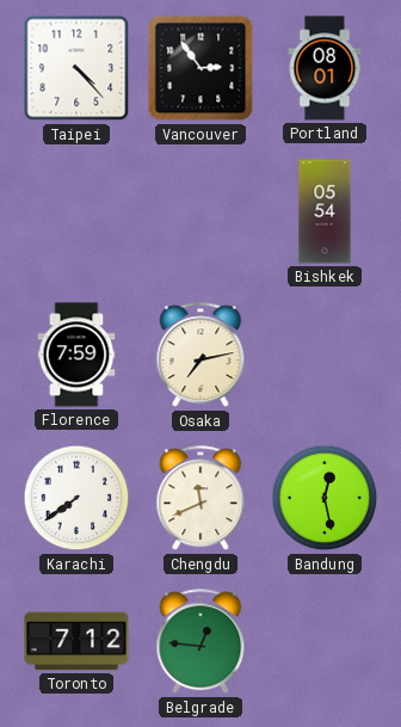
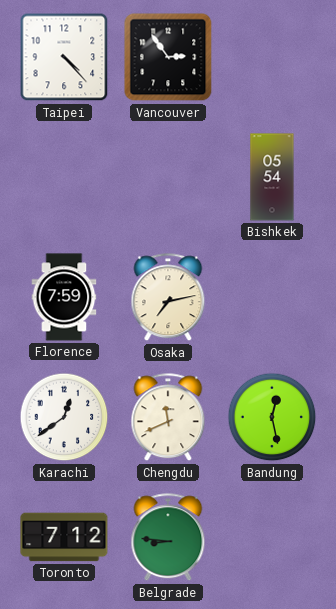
Portland: 08:01 -> none (325, 68)
Karachi: 7:39 -> 12:39 (64, 417)
Belgrade: 12:46 -> 8:46 (168, 538)
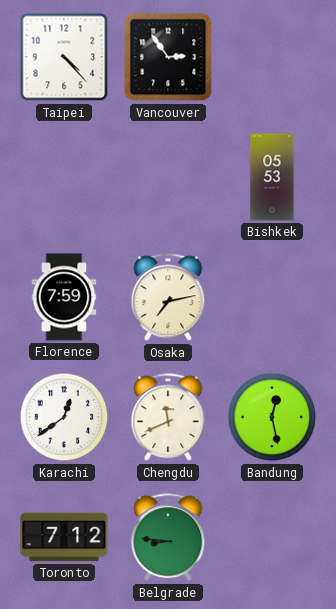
Bishkek: 05:54 -> 05:53 (272, 177)
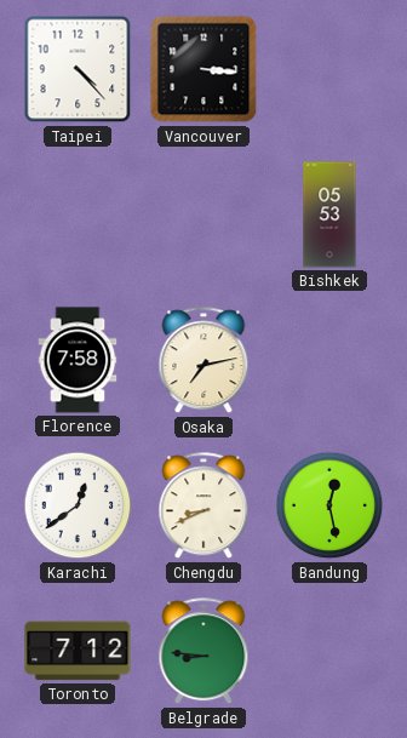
Vancouver: 2:54 -> 3:16 (203, 69)
Florence: 7:59 -> 7:58 (78, 360)
Chengdu: 11:41 -> 8:41 (203, 507)
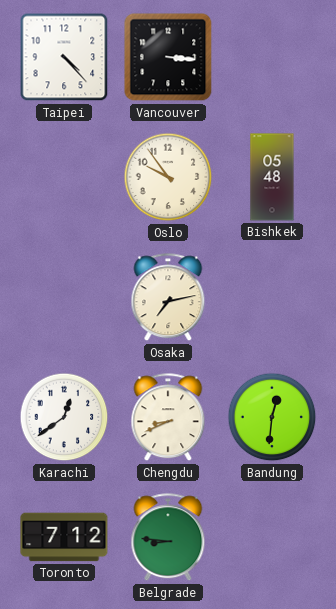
Oslo: none -> 9:54 (168, 177)
Bishkek: 05:53 -> 05:48 (272, 177)
Florence: 7:58 -> none (78, 360)
Bandung: 12:28 -> 12:31 (272, 417)
